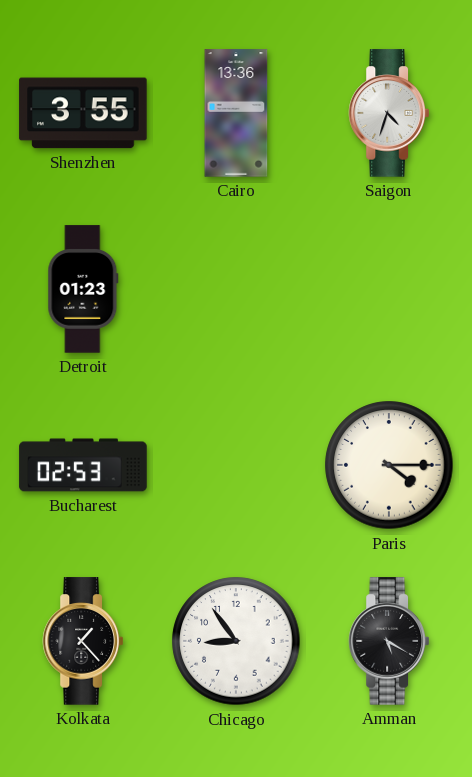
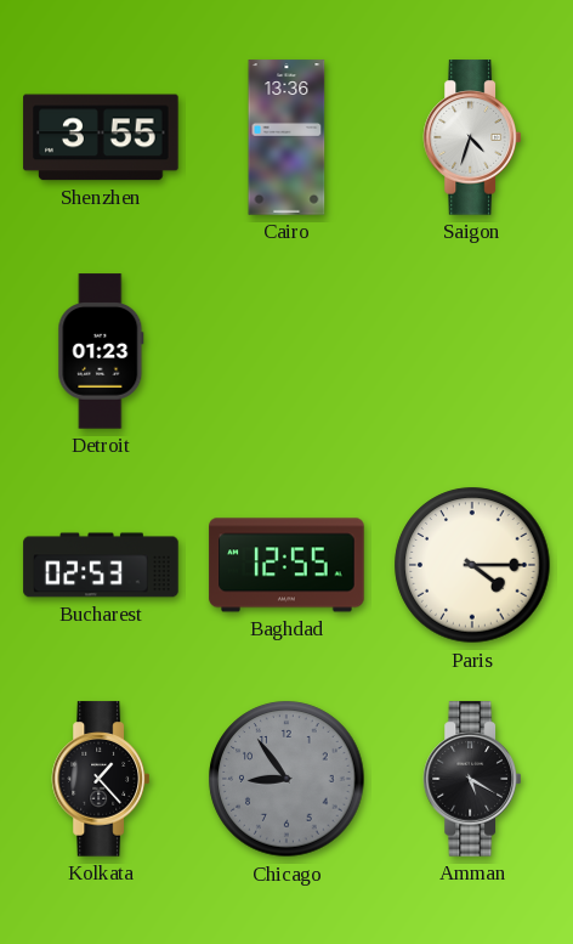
Baghdad: none -> 12:55 (286, 565)
Chicago dial: white -> grey (286, 779)
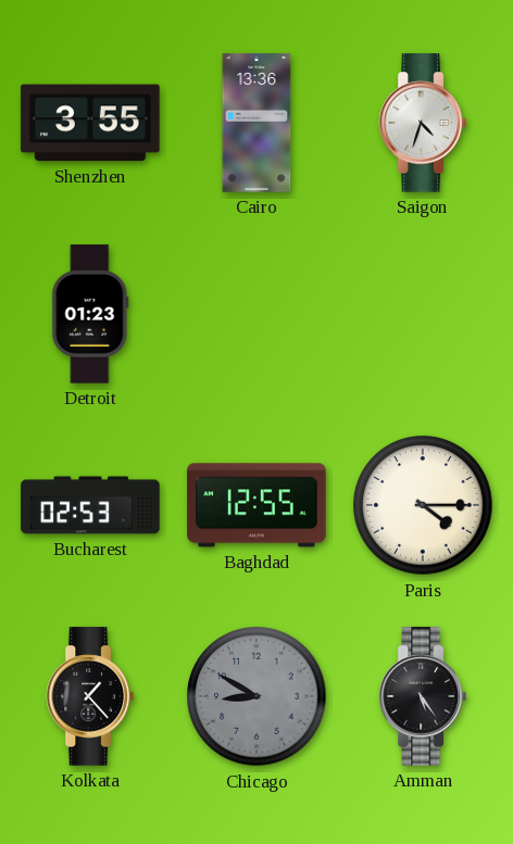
Chicago: 8:54 -> 8:50 (256, 696)
Amman: 5:20 -> 5:24 (422, 696)
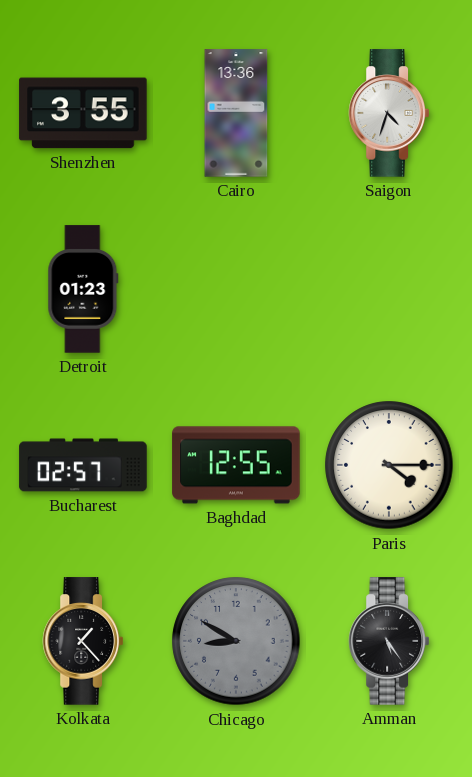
Bucharest: 02:53 -> 02:57 (83, 465)
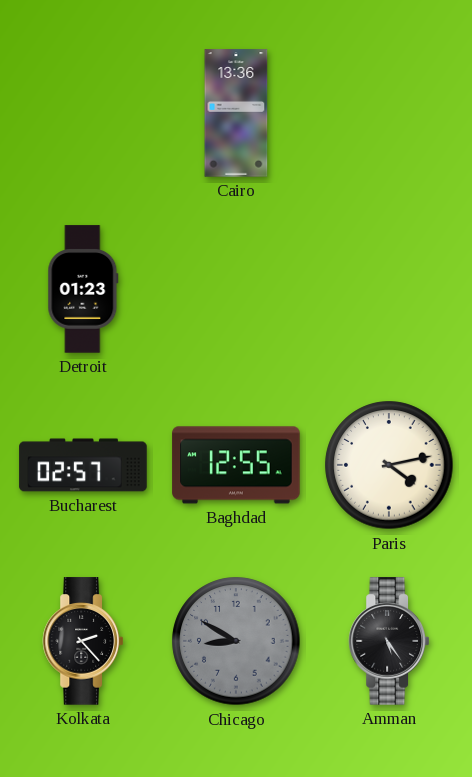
Shenzhen: 3:55 -> none (83, 113)
Saigon: 4:33 -> none (388, 113)
Paris: 4:15 -> 4:13 (389, 465)
Kolkata: 1:23 -> 2:23 (82, 641)
